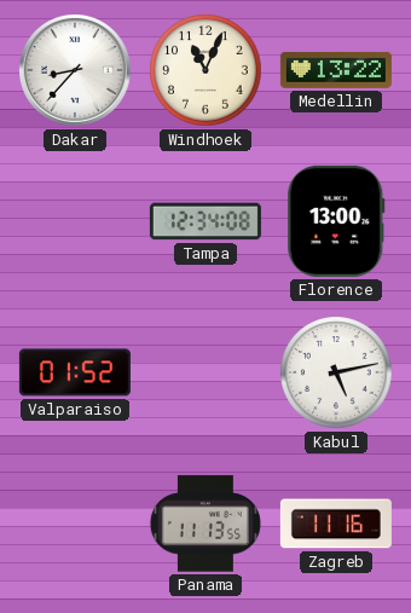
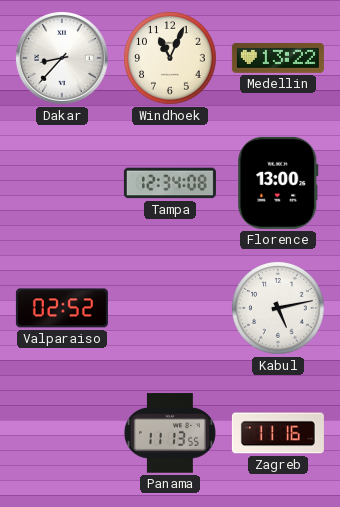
Valparaiso: 01:52 -> 02:52 (62, 308)
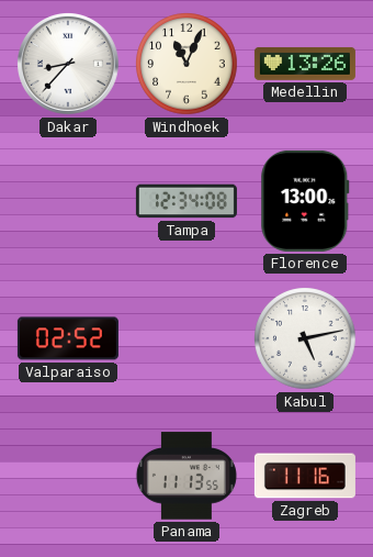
Medellin: 13:22 -> 13:26 (305, 64)
